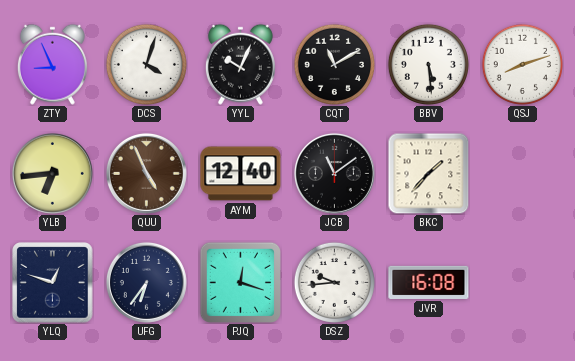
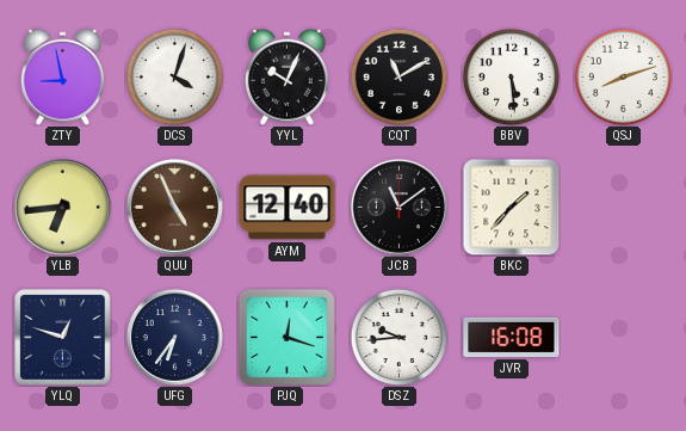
ZTY: 8:56 -> 8:58 (62, 76)
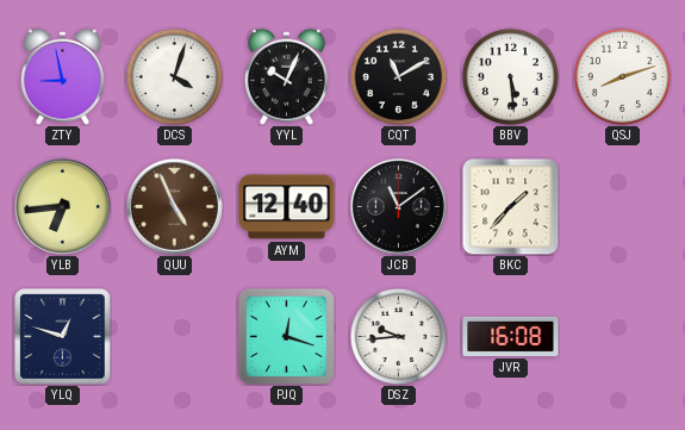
UFG: 6:36 -> none (174, 337)
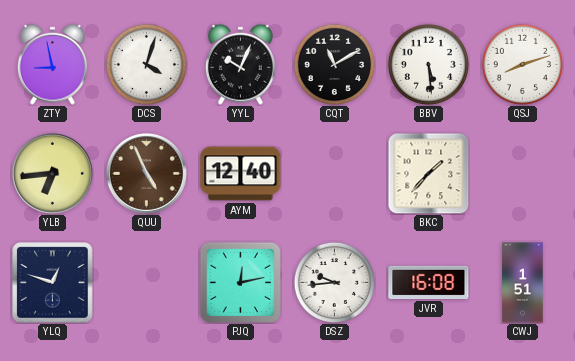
JCB: 11:09 -> none (398, 206)
PJQ: 12:18 -> 12:13 (240, 282)
CWJ: none -> 1:51 (523, 283)
